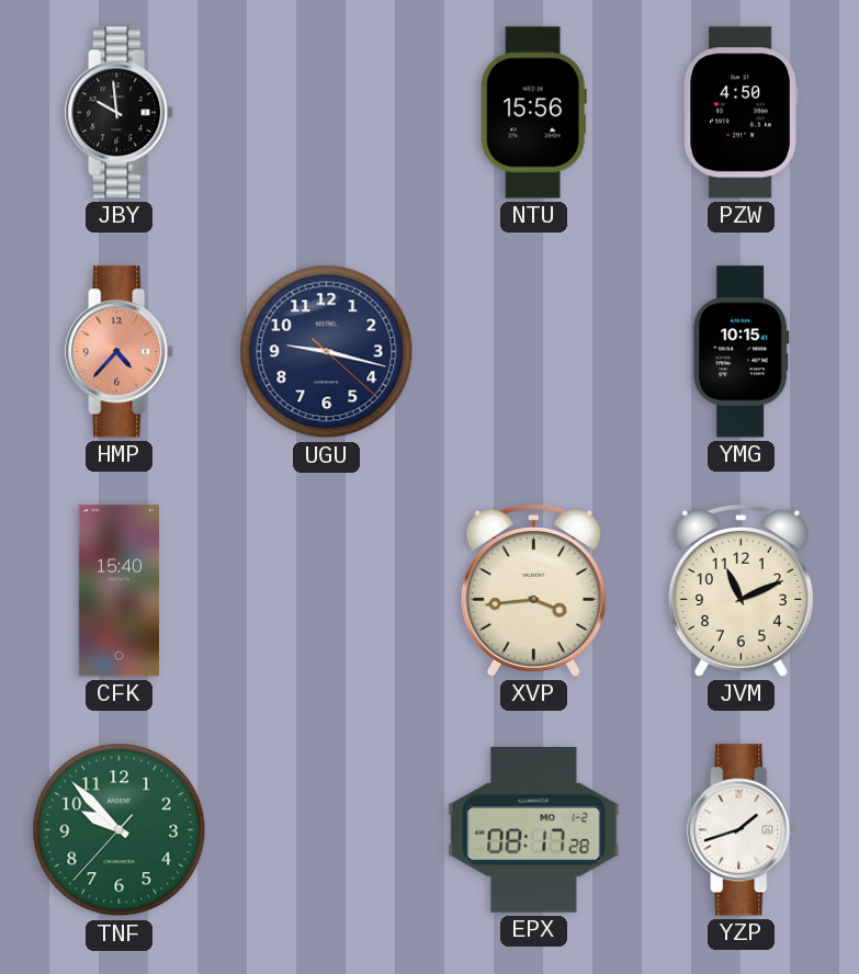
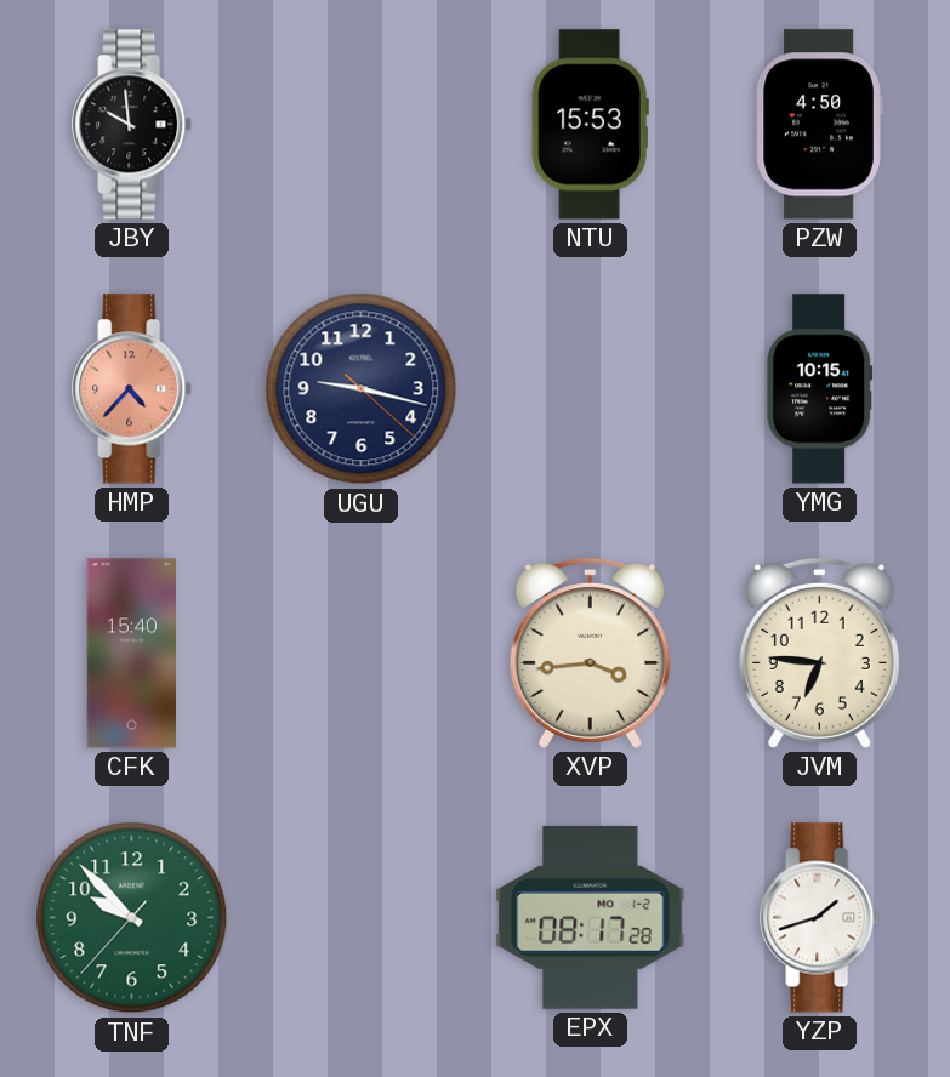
NTU: 15:56 -> 15:53 (590, 125)
JVM: 11:11 -> 6:46 (819, 653)
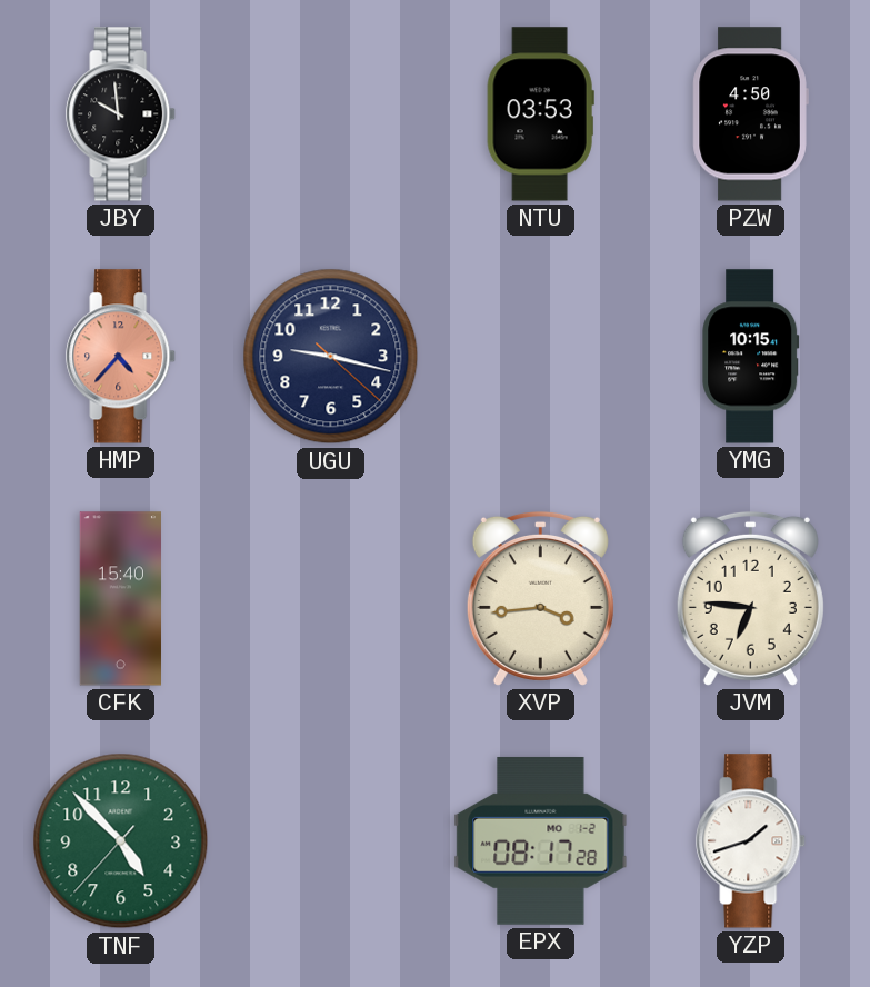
NTU: 15:53 -> 03:53 (540, 114)
TNF: 9:52 -> 4:52 (121, 841)
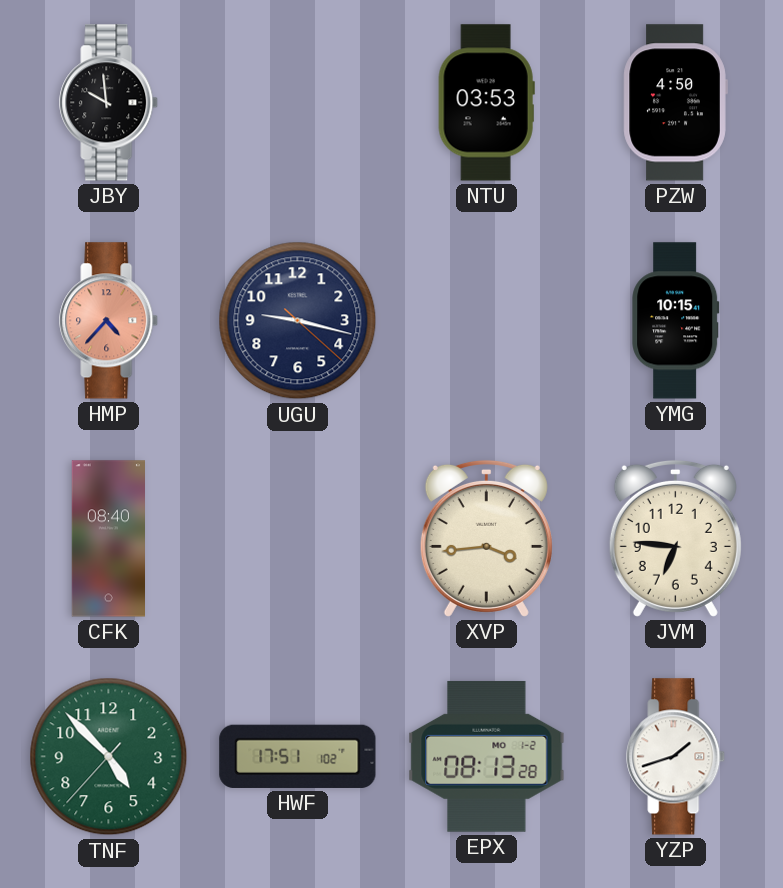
CFK: 15:40 -> 08:40 (108, 539)
HWF: none -> 17:51 (298, 756)
EPX: 08:17 -> 08:13 (487, 756)
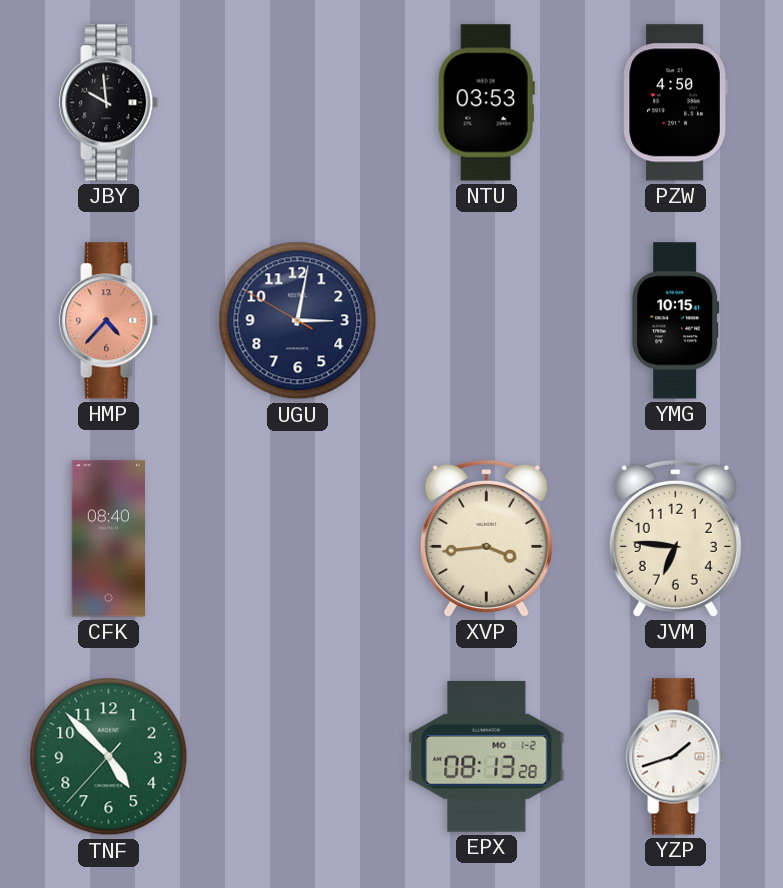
UGU: 9:17 -> 3:01 (298, 321)
HWF: 17:51 -> none (298, 756)
